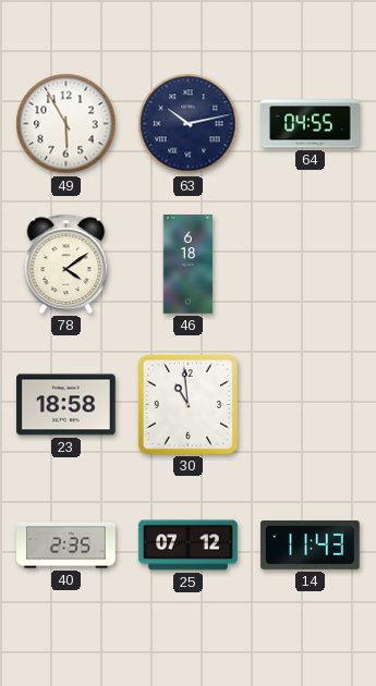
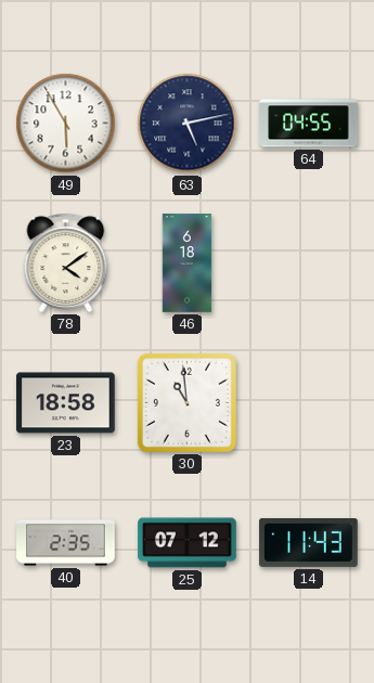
63: 10:13 -> 5:13 (188, 124)
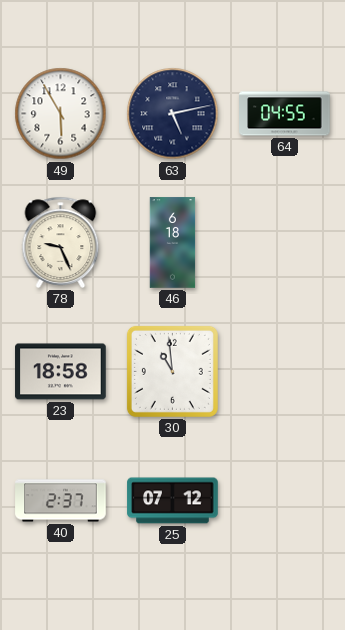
78: 4:09 -> 9:26 (61, 242)
40: 2:35 -> 2:37 (61, 501)
14: 11:43 -> none (309, 542)
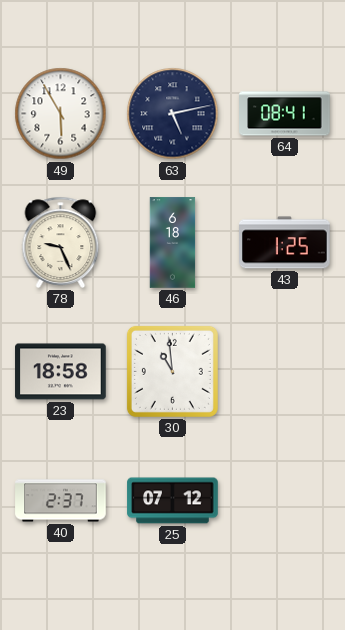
64: 04:55 -> 08:41 (285, 114)
43: none -> 1:25 (285, 243)
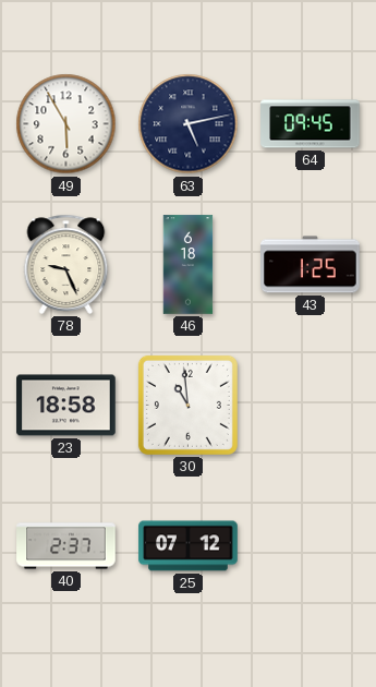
64: 08:41 -> 09:45 (311, 124)
